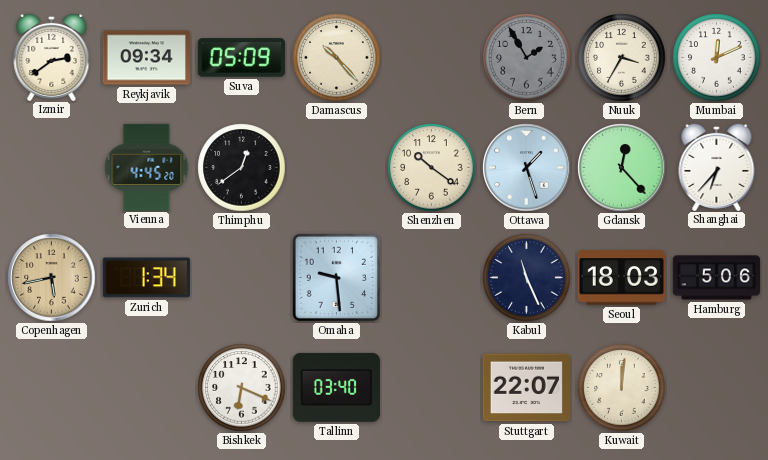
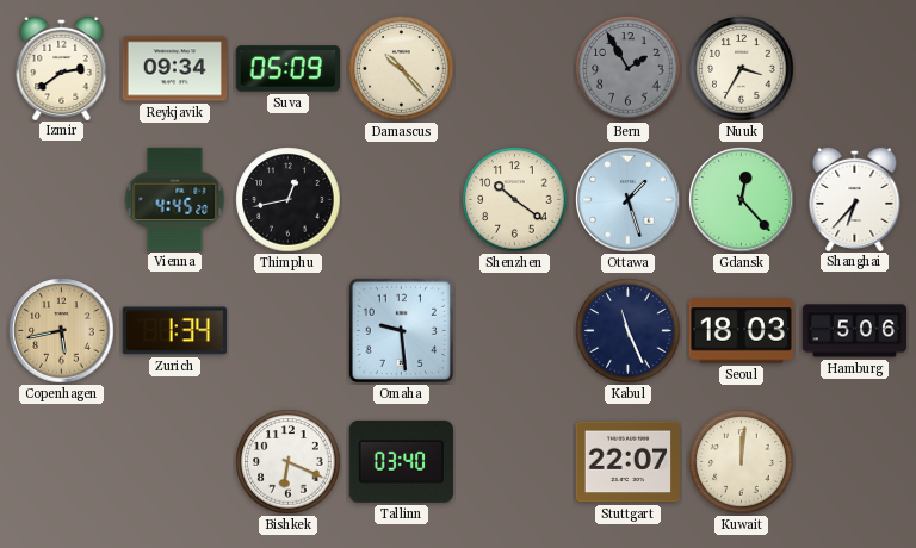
Mumbai: 12:11 -> none (717, 58)
Thimphu: 12:39 -> 12:43 (289, 200)
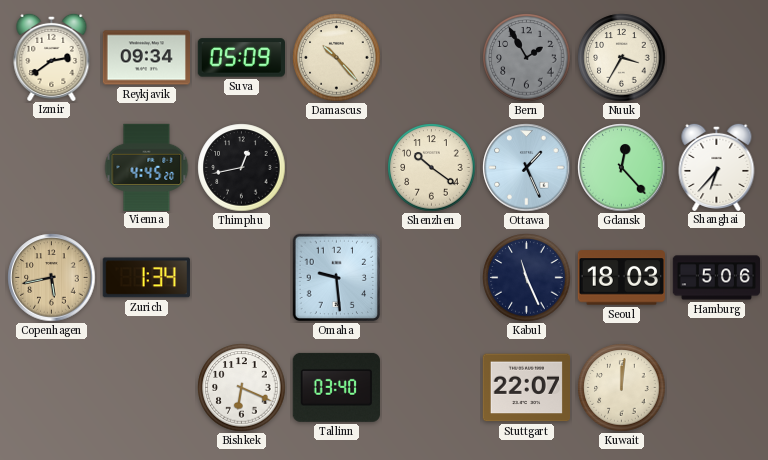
Ottawa: 1:27 -> 1:26 (527, 168)
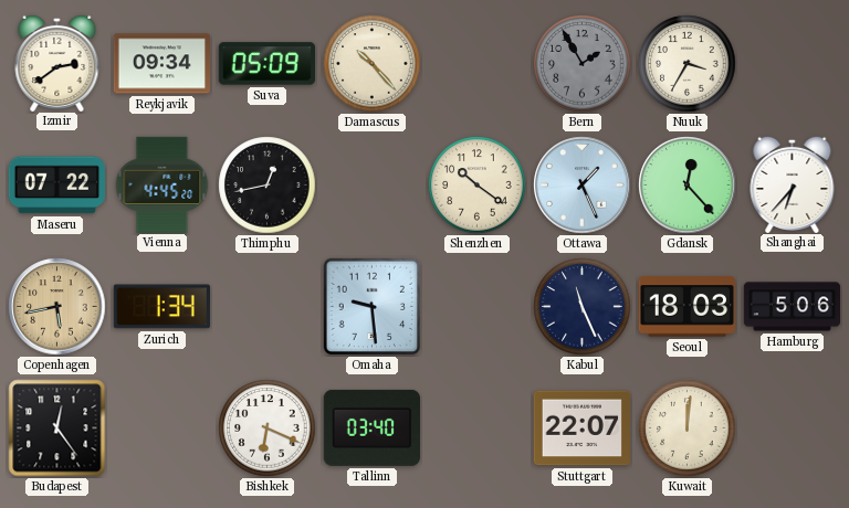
Maseru: none -> 07:22 (56, 186)
Budapest: none -> 12:24 (57, 428)
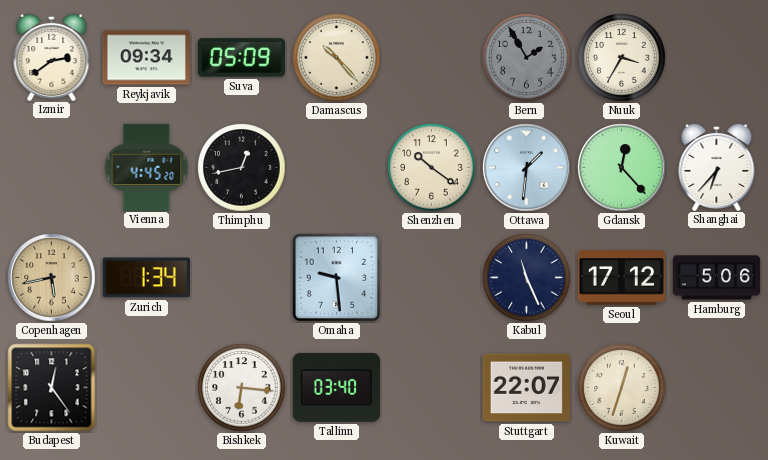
Maseru: 07:22 -> none (56, 186)
Ottawa: 1:26 -> 1:31 (527, 168)
Seoul: 18:03 -> 17:12 (621, 278)
Bishkek: 6:19 -> 6:16 (242, 388)
Kuwait: 12:01 -> 12:33 (622, 388)
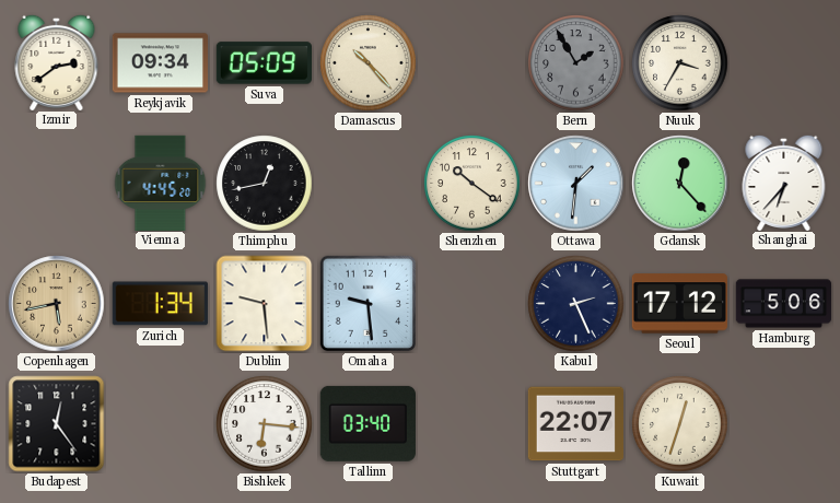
Dublin: none -> 9:29 (265, 304)
Kabul: 11:26 -> 2:26 (576, 304)
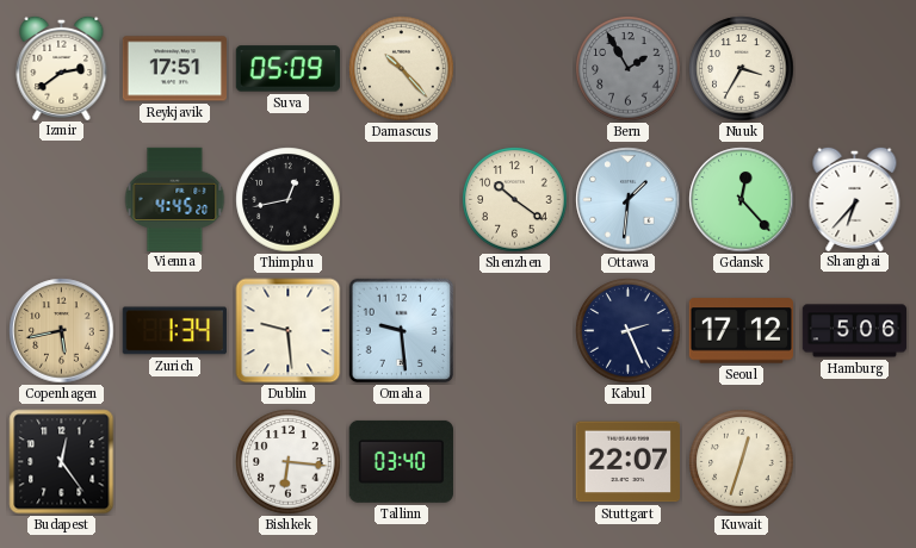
Reykjavik: 09:34 -> 17:51 (174, 69)
